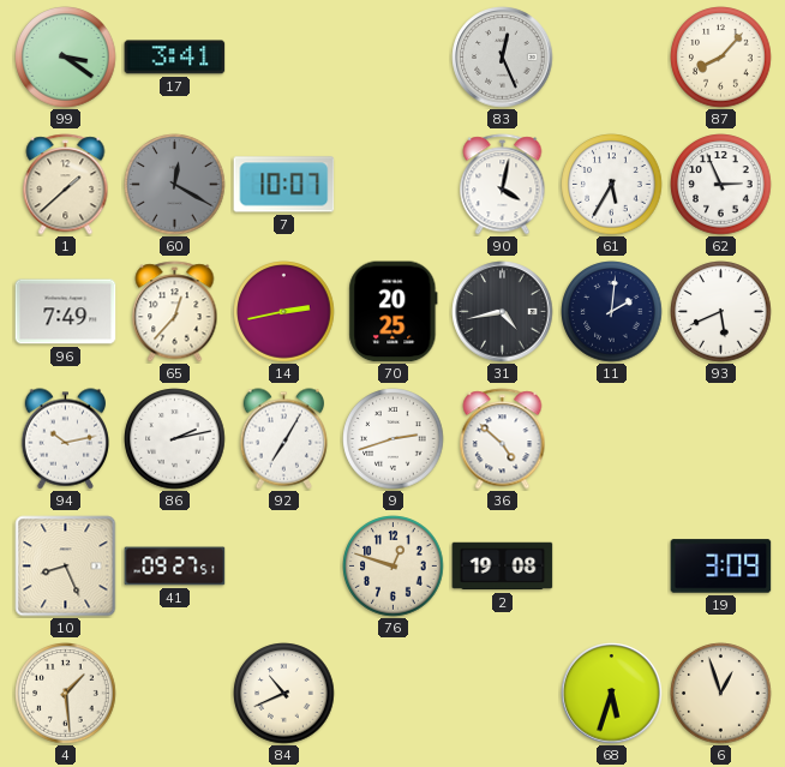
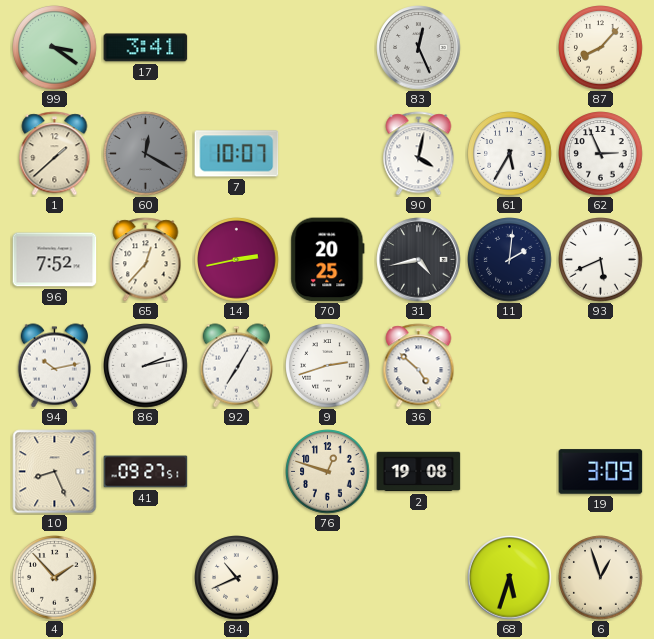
96: 7:49 -> 7:52 (55, 260)
4: 1:29 -> 1:53 (55, 578)
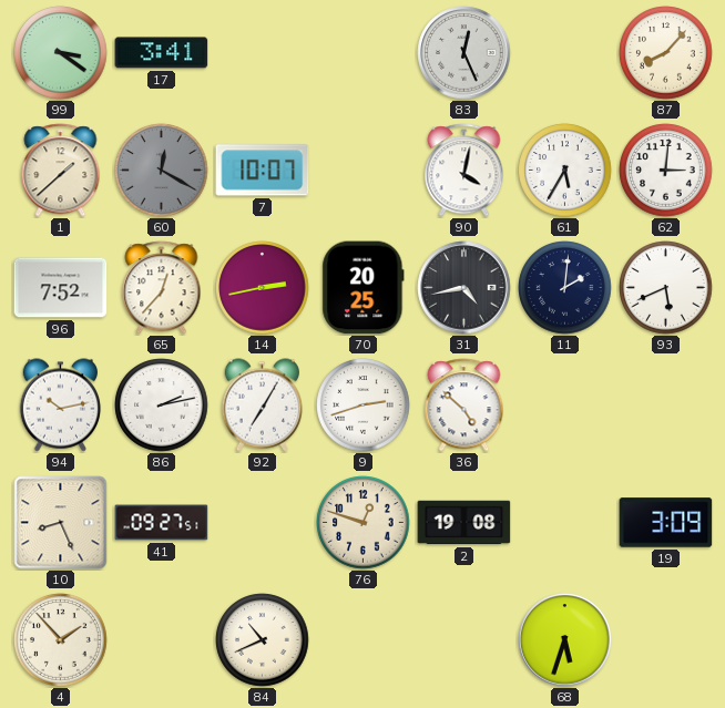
62: 2:56 -> 3:01 (666, 171)
6: 12:57 -> none (601, 578)
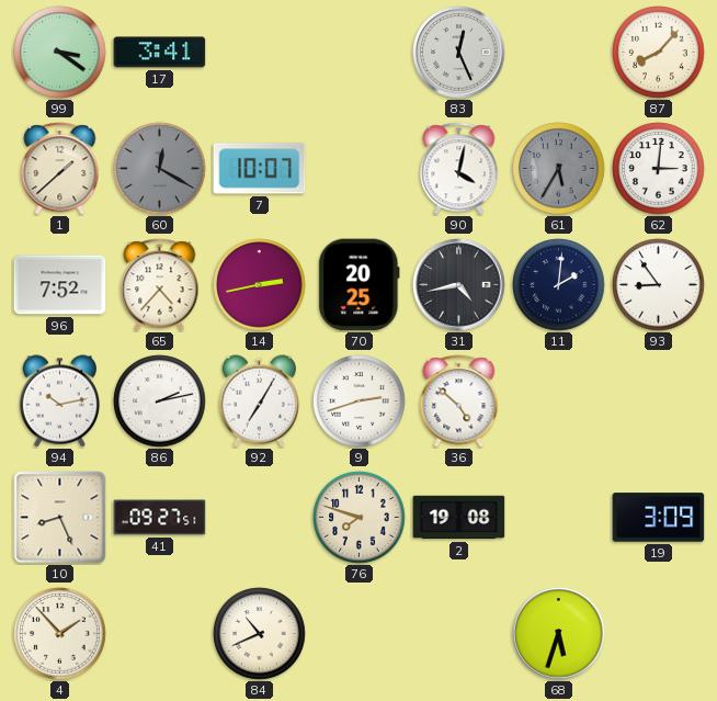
61 dial: white -> grey (559, 169)
65: 12:37 -> 4:37 (160, 285)
93: 5:41 -> 8:54 (659, 285)
76: 12:48 -> 7:48 (360, 518)
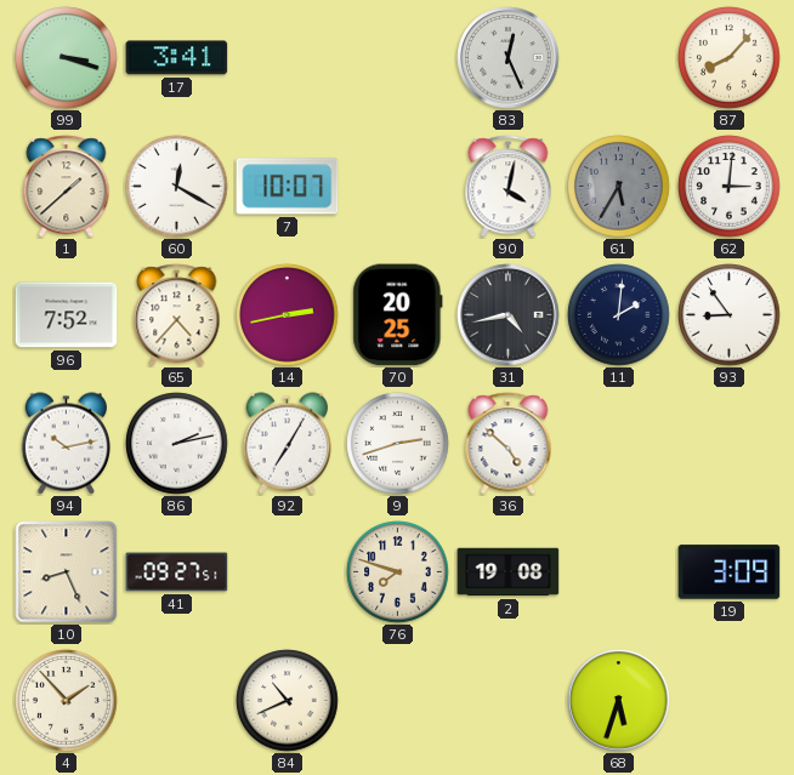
99: 3:21 -> 3:18 (67, 58)
60 dial: grey -> white (177, 187)
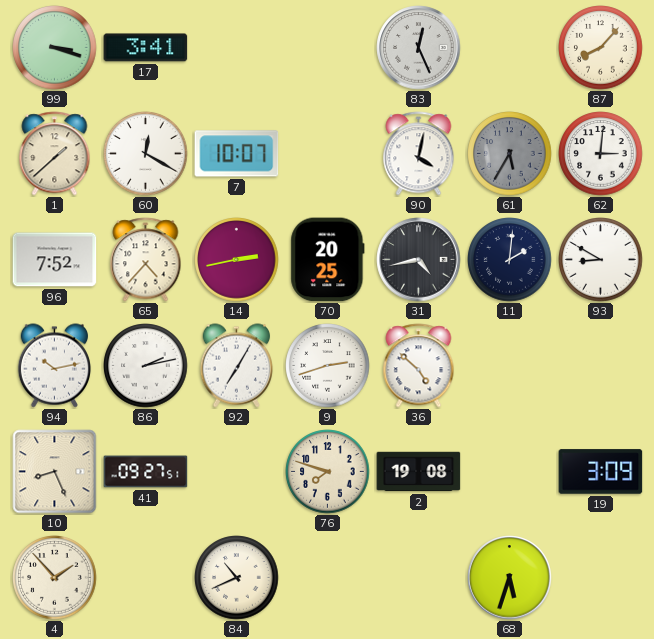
93: 8:54 -> 8:50 (601, 260)
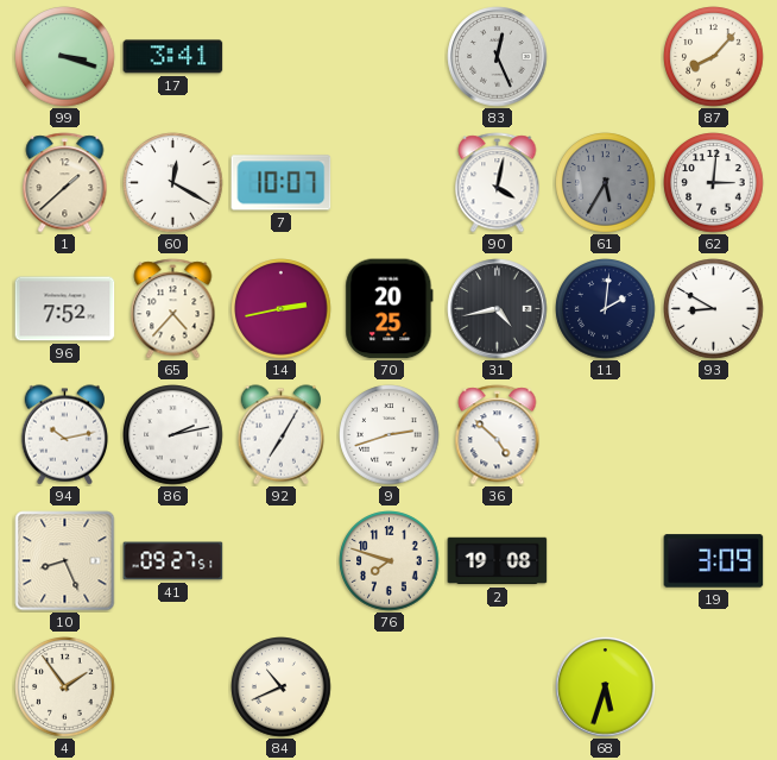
4: 1:53 -> 1:54 (65, 687)
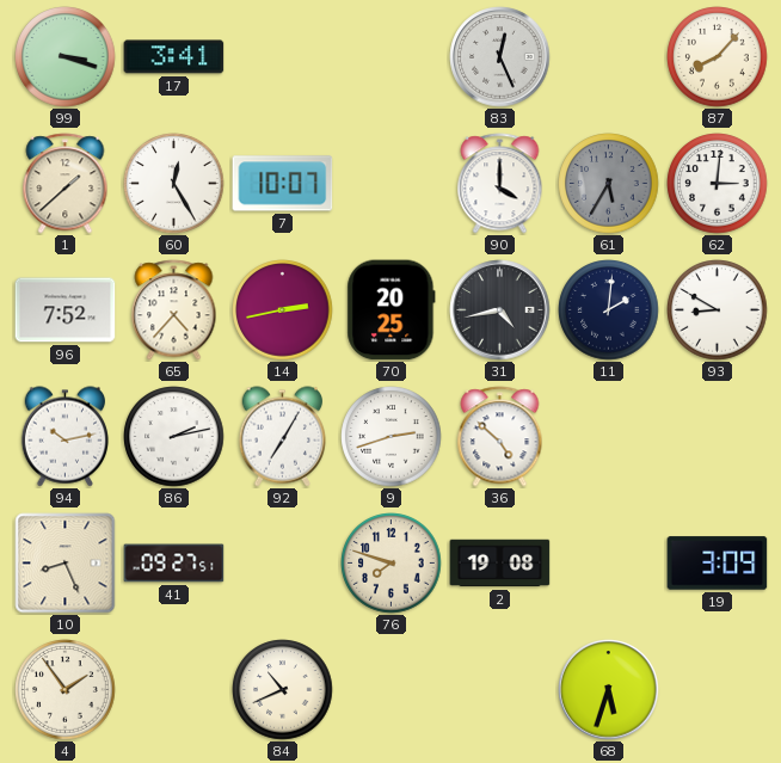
60: 12:20 -> 12:25 (174, 184)
90: 4:02 -> 4:00 (500, 184)
